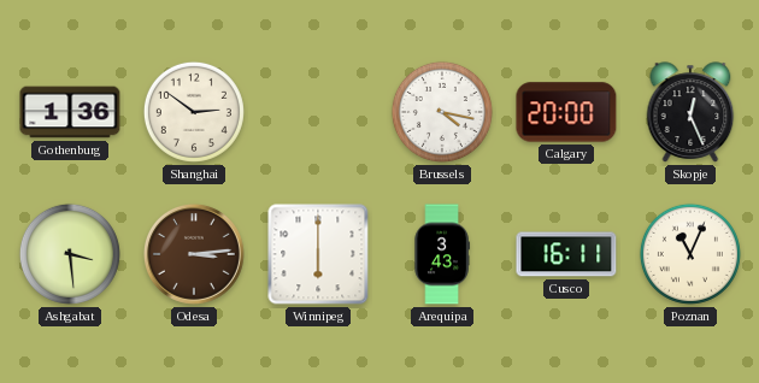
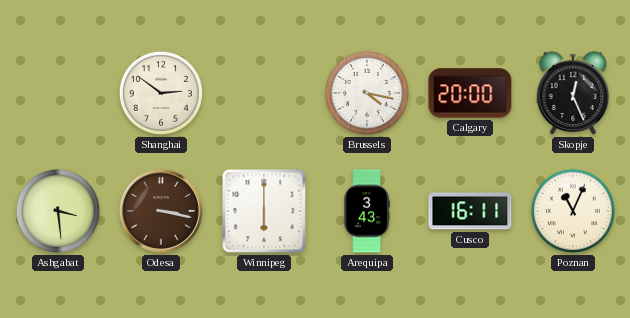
Gothenburg: 1:36 -> none (70, 112)
Odesa: 3:14 -> 3:17 (161, 211)
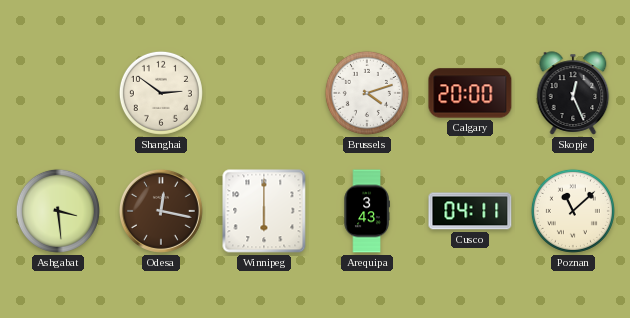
Brussels: 4:17 -> 4:12 (367, 93)
Odesa: 3:17 -> 12:17 (161, 211)
Cusco: 16:11 -> 04:11 (470, 211)
Poznan: 11:04 -> 11:08 (573, 211)
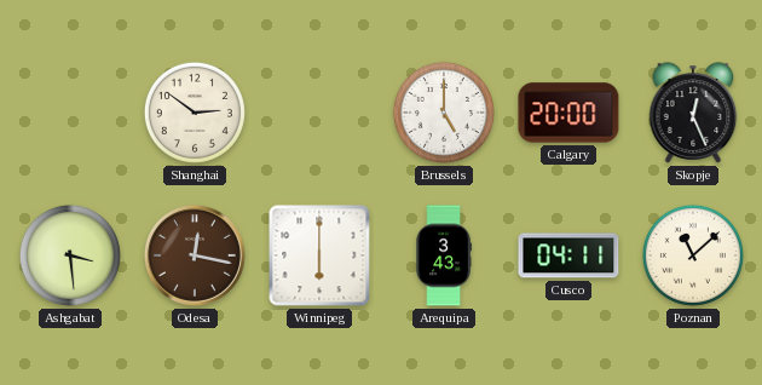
Brussels: 4:12 -> 5:00 (444, 113)
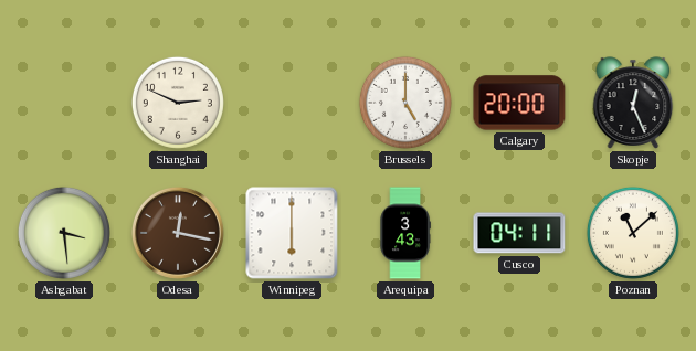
Shanghai: 2:51 -> 2:49 (178, 103)
